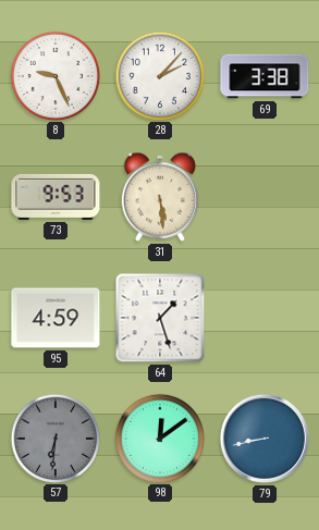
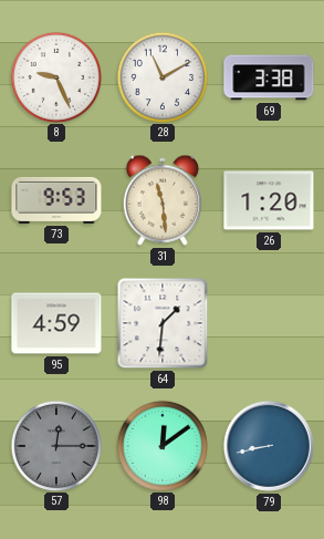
28: 2:07 -> 11:10 (161, 76)
31: 5:29 -> 11:29 (163, 200)
26: none -> 1:20 (269, 200)
64: 1:27 -> 1:31 (163, 323)
57: 6:31 -> 12:15 (55, 445)
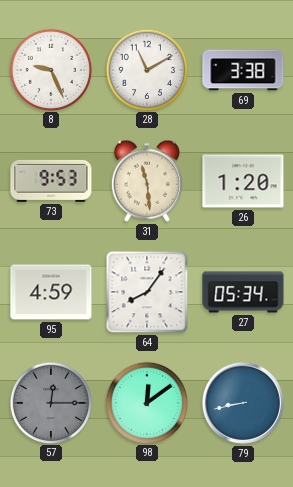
64: 1:31 -> 8:06 (147, 292)
27: none -> 05:34 (243, 292)
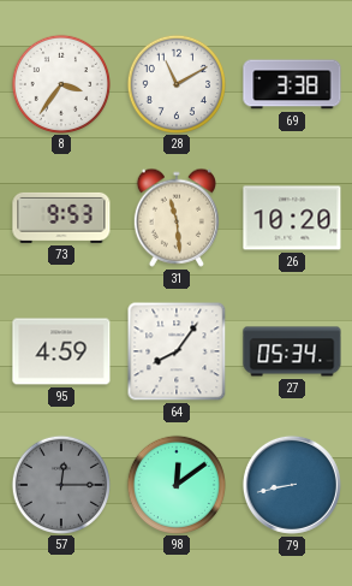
8: 9:26 -> 3:36 (60, 83)
26: 1:20 -> 10:20 (292, 218)
